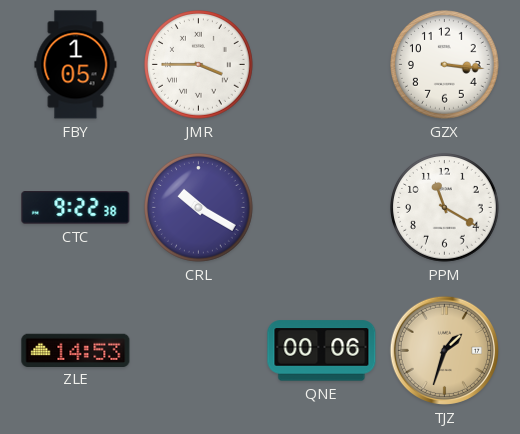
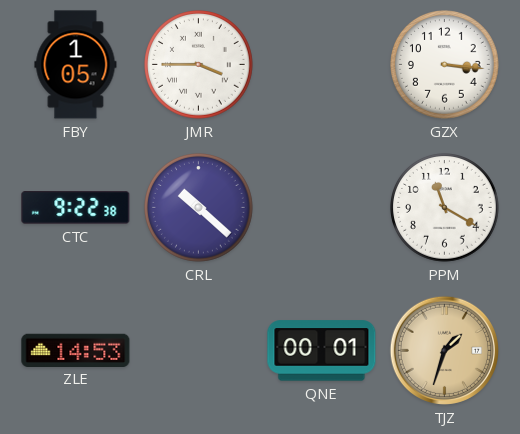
CRL: 10:20 -> 10:22 (199, 208)
QNE: 00:06 -> 00:01 (322, 351)
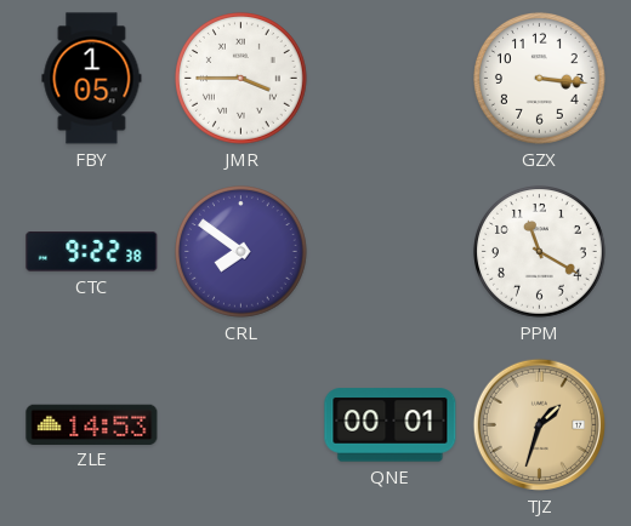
CRL: 10:22 -> 7:51 (241, 252)
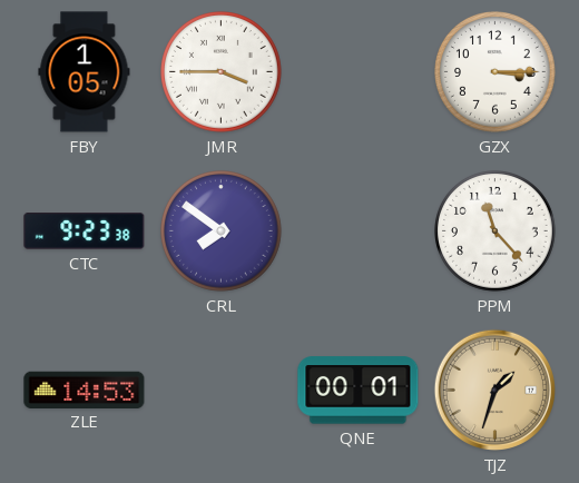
GZX: 3:16 -> 3:15 (495, 72)
CTC: 9:22 -> 9:23 (85, 231)
PPM: 11:20 -> 11:23 (495, 231)
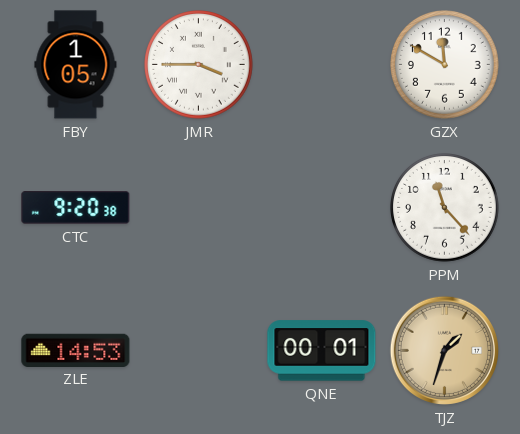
GZX: 3:15 -> 11:50 (445, 65)
CTC: 9:23 -> 9:20 (76, 208)
CRL: 7:51 -> none (222, 231)
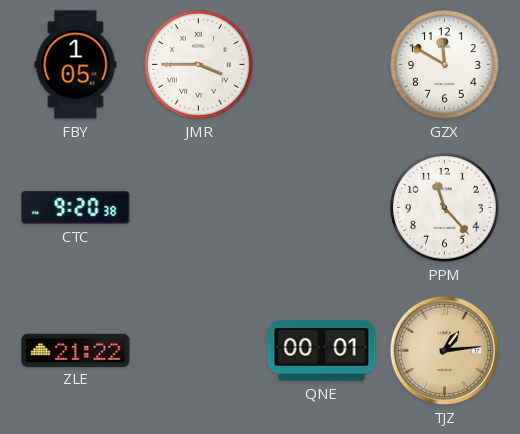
ZLE: 14:53 -> 21:22 (76, 350)
TJZ: 1:33 -> 1:14 (444, 350)
